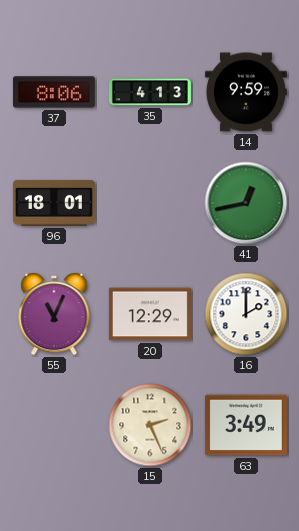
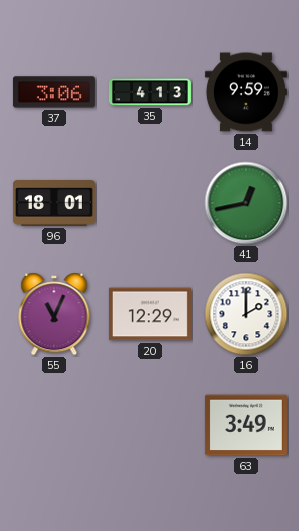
37: 8:06 -> 3:06 (54, 92)
15: 2:26 -> none (150, 425)
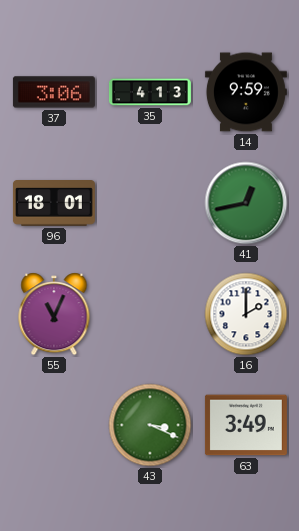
20: 12:29 -> none (150, 314)
43: none -> 3:19 (150, 425)
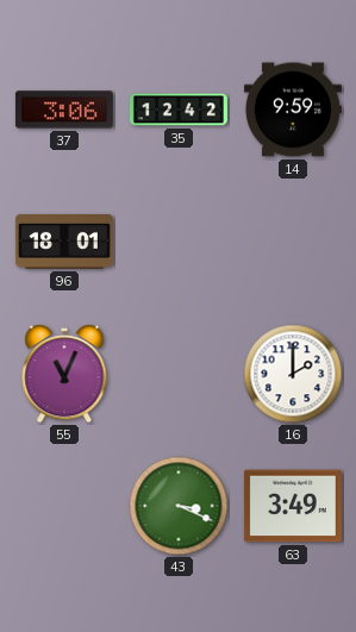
35: 4:13 -> 12:42 (179, 109)
41: 12:43 -> none (246, 203)
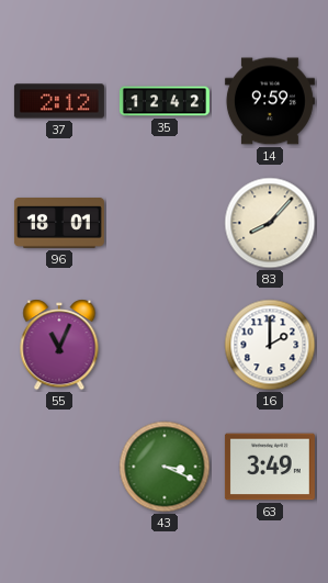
37: 3:06 -> 2:12 (59, 101)
83: none -> 8:07 (270, 223)
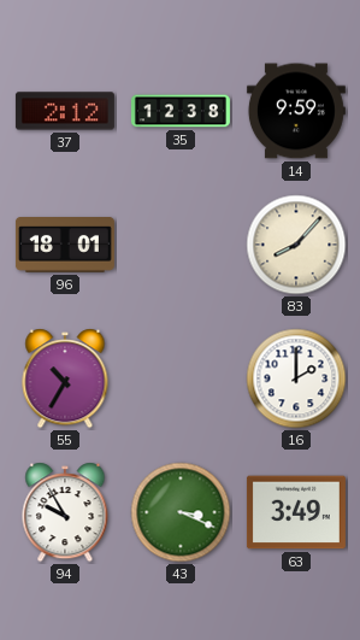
35: 12:42 -> 12:38 (181, 111)
55: 11:04 -> 10:35 (65, 378)
94: none -> 9:55 (65, 512)
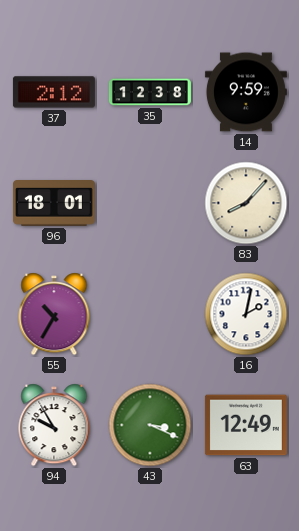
16: 2:00 -> 2:02 (246, 314)
63: 3:49 -> 12:49 (246, 425)
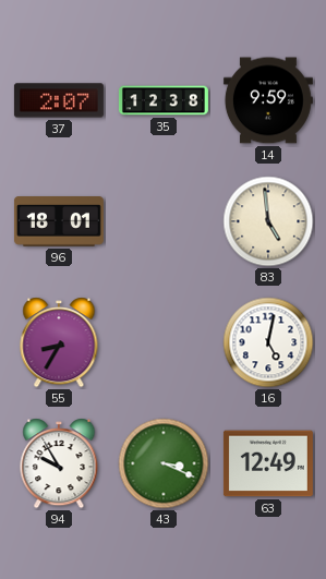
37: 2:12 -> 2:07 (59, 100)
83: 8:07 -> 4:59 (268, 221)
55: 10:35 -> 8:35 (59, 342)
16: 2:02 -> 5:02 (268, 342)
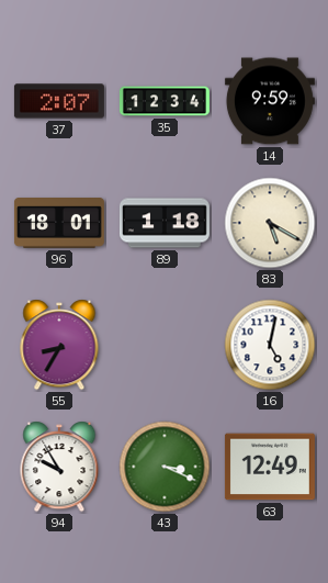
35: 12:38 -> 12:34 (165, 101)
89: none -> 1:18 (165, 223)
83: 4:59 -> 5:20 (270, 223)
